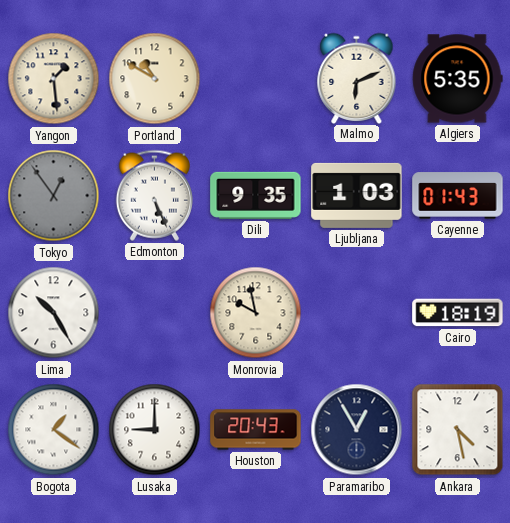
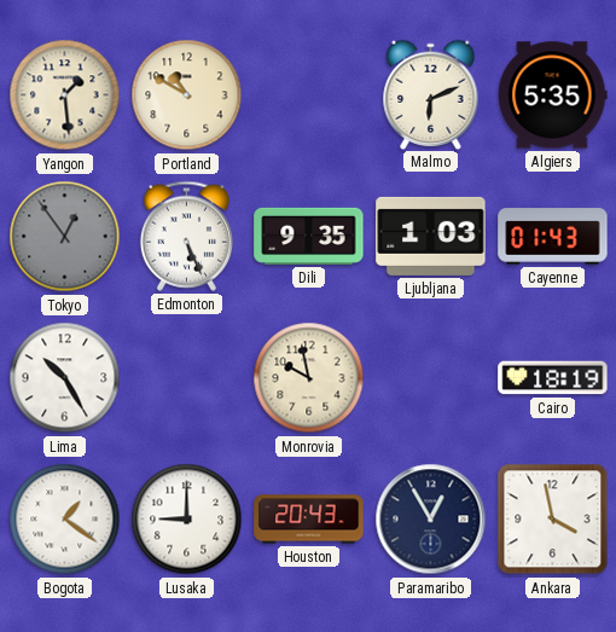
Ankara: 4:28 -> 3:58 (553, 520)
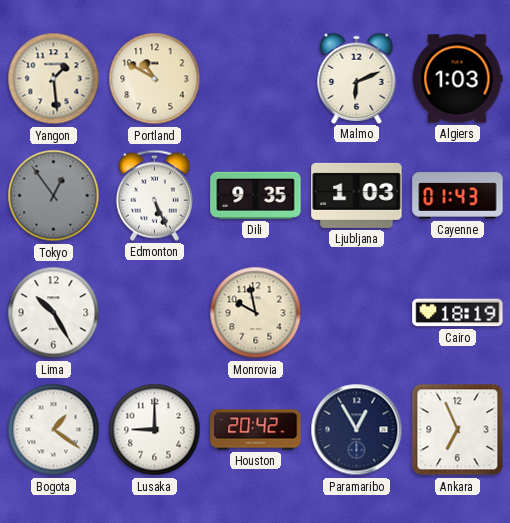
Algiers: 5:35 -> 1:03 (458, 79)
Houston: 20:43 -> 20:42 (256, 430)
Ankara: 3:58 -> 6:56 (458, 430)
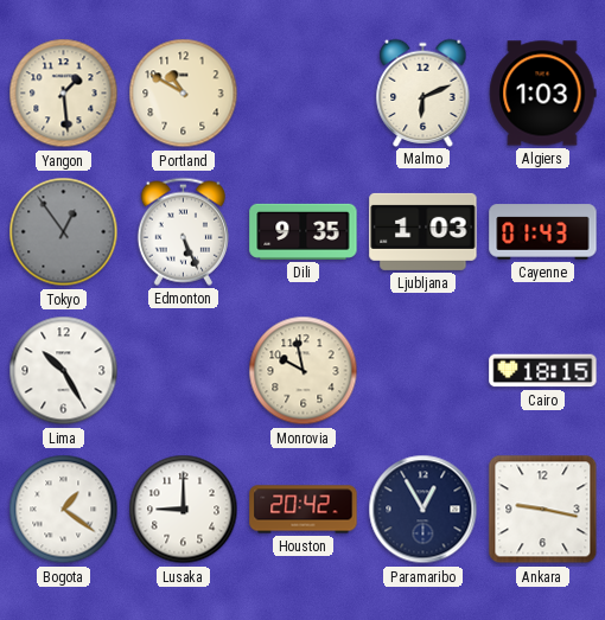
Cairo: 18:19 -> 18:15 (543, 371)
Ankara: 6:56 -> 9:17 (543, 510)
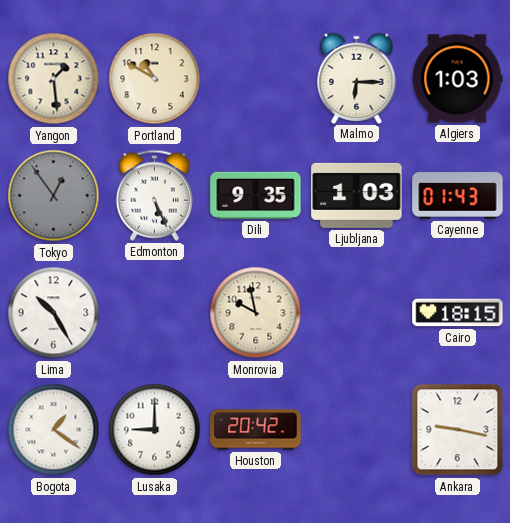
Malmo: 6:11 -> 6:15 (357, 78)
Paramaribo: 12:55 -> none (423, 510)
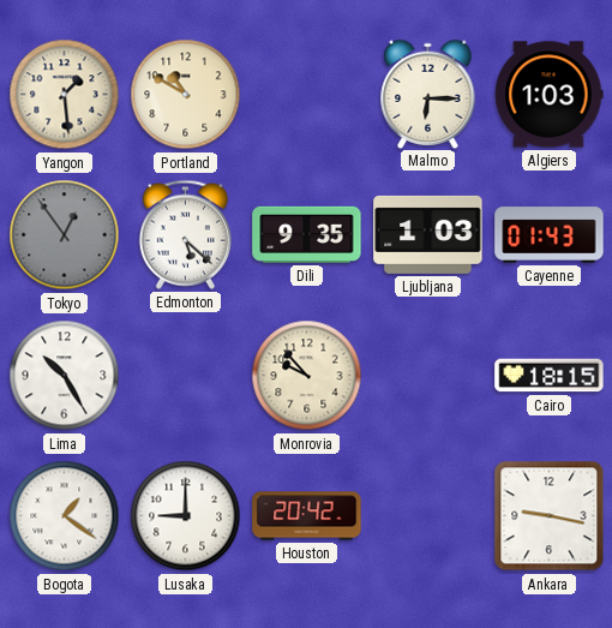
Edmonton: 5:26 -> 5:22 (185, 234)
Monrovia: 9:58 -> 9:53 (307, 376)
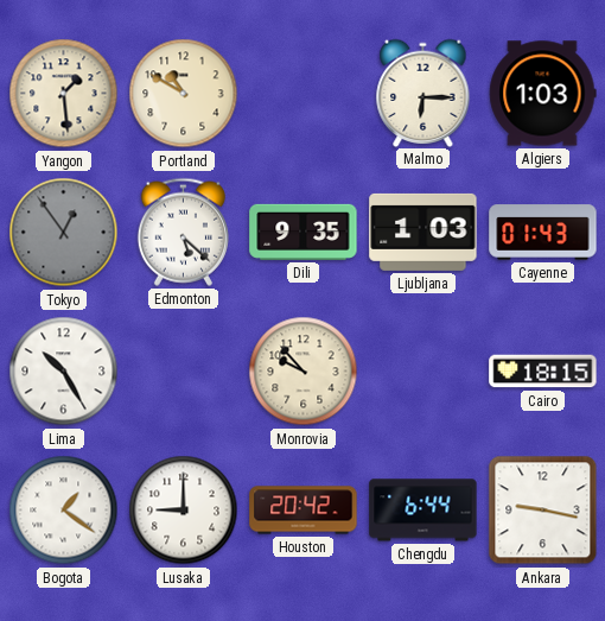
Chengdu: none -> 6:44 (423, 511)
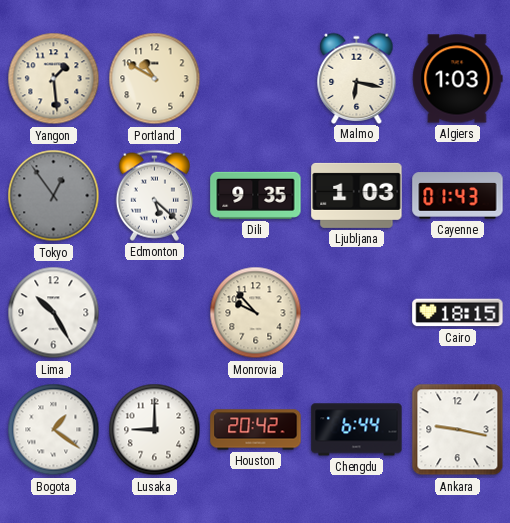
Malmo: 6:15 -> 6:17 (357, 78)
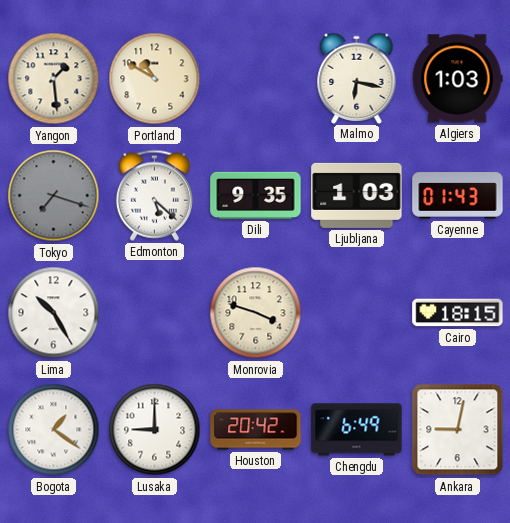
Tokyo: 12:54 -> 7:18 (54, 196)
Monrovia: 9:53 -> 3:48 (256, 313)
Chengdu: 6:44 -> 6:49 (357, 430)
Ankara: 9:17 -> 9:02 (458, 430)
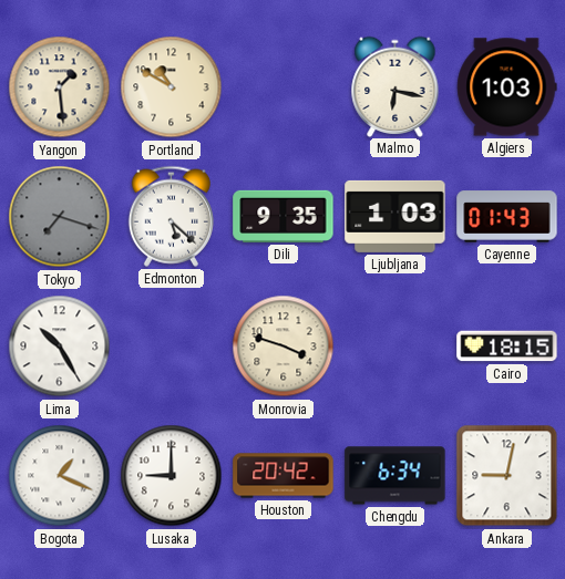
Bogota: 1:21 -> 1:19 (60, 476)
Chengdu: 6:49 -> 6:34 (395, 476)
